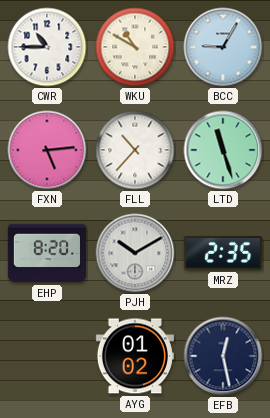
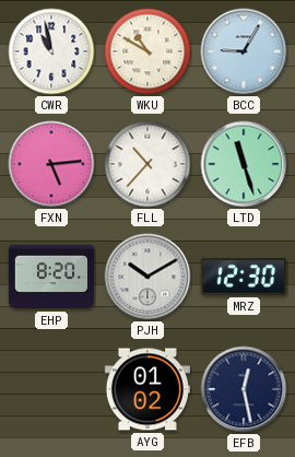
CWR: 10:45 -> 10:58 (51, 51)
MRZ: 2:35 -> 12:30 (244, 277)
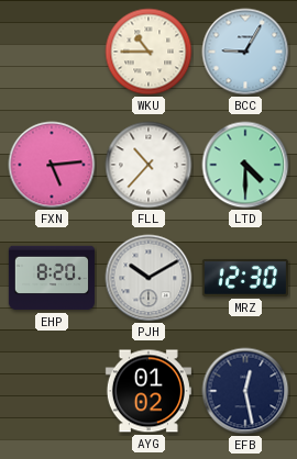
CWR: 10:58 -> none (51, 51)
WKU: 10:50 -> 10:45 (148, 52)
LTD: 11:27 -> 4:30 (245, 165)
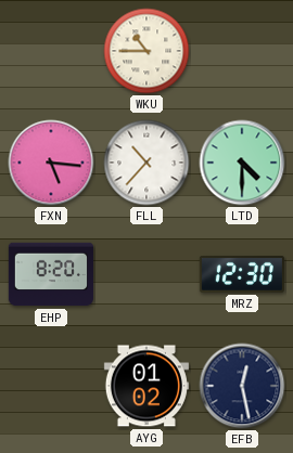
BCC: 9:05 -> none (245, 52)
FXN: 5:14 -> 5:16 (51, 163)
PJH: 10:10 -> none (148, 278)
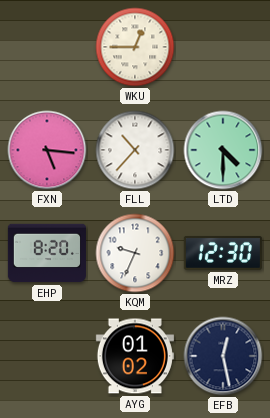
WKU: 10:45 -> 12:45 (135, 47)
KQM: none -> 9:34 (135, 253)
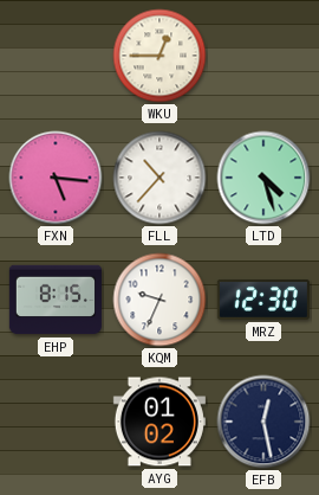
LTD: 4:30 -> 4:27 (263, 178)
EHP: 8:20 -> 8:15 (56, 300)
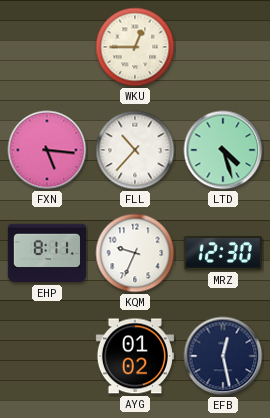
EHP: 8:15 -> 8:11 (47, 253)
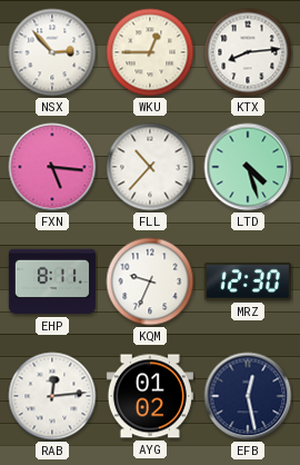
NSX: none -> 2:53 (52, 52)
KTX: none -> 8:14 (248, 52)
RAB: none -> 12:14 (52, 396)
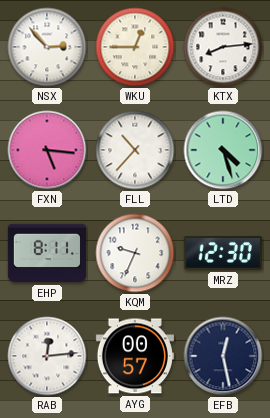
AYG: 01:02 -> 00:57 (135, 356)
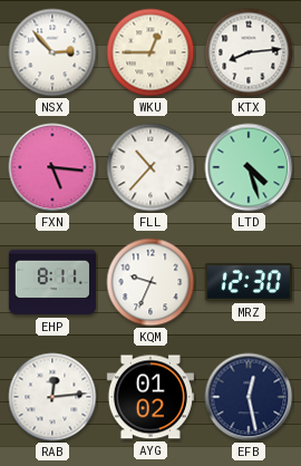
AYG: 00:57 -> 01:02 (151, 397)
